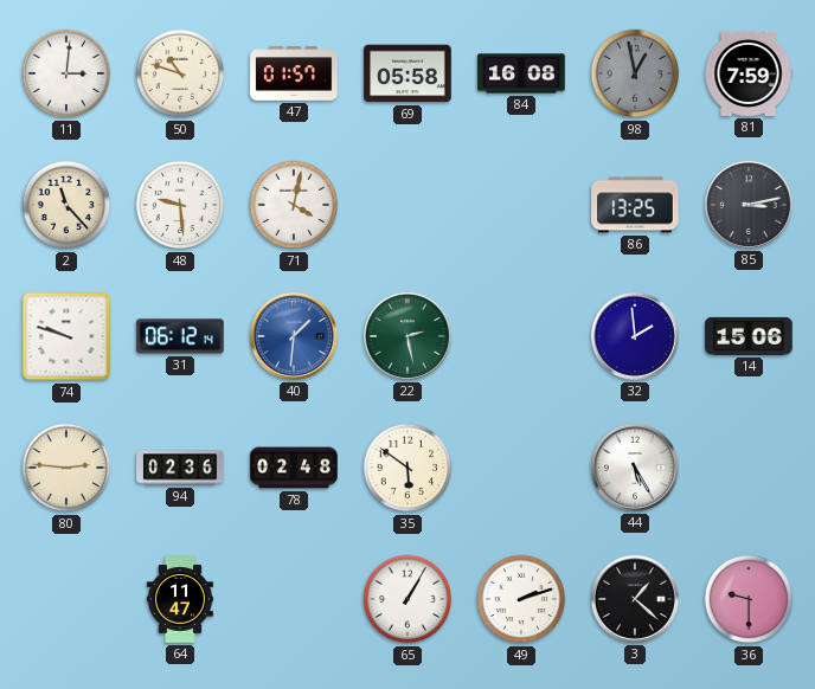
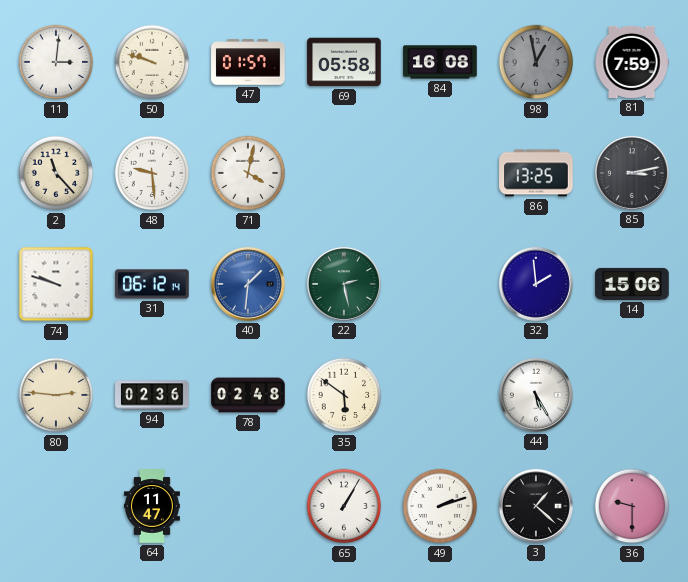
50: 10:48 -> 9:48 (152, 62)
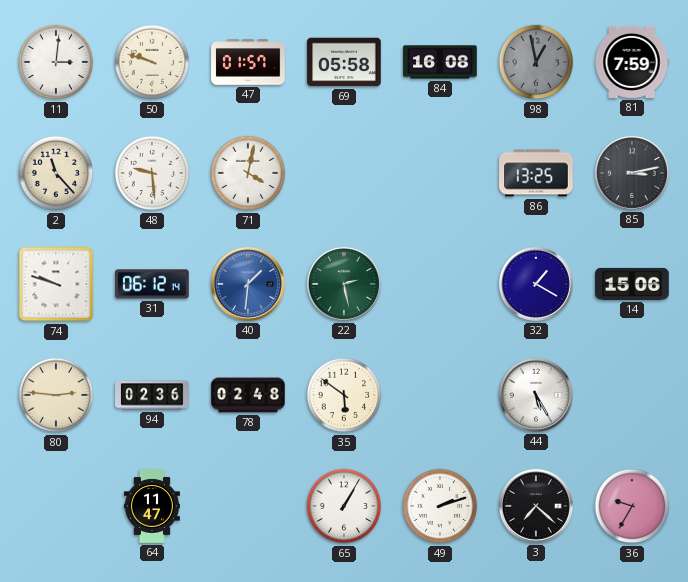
32: 1:59 -> 1:20 (536, 284)
3: 1:22 -> 7:22 (536, 506)
36: 9:30 -> 9:35 (632, 506)
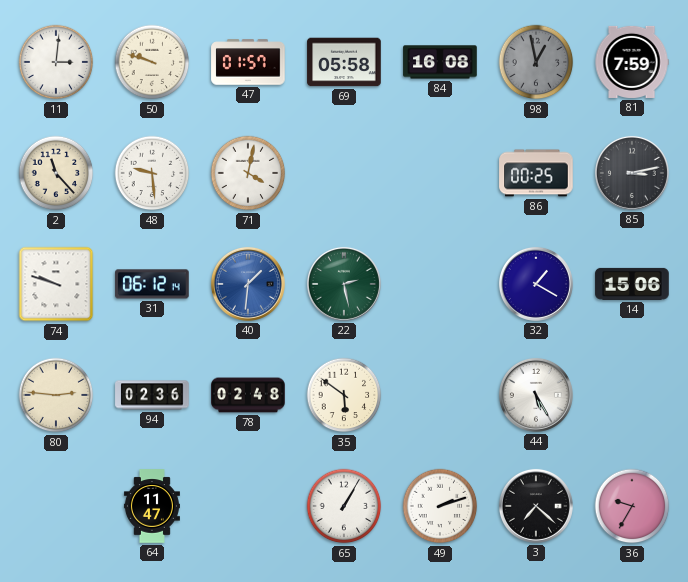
86: 13:25 -> 00:25 (536, 173)
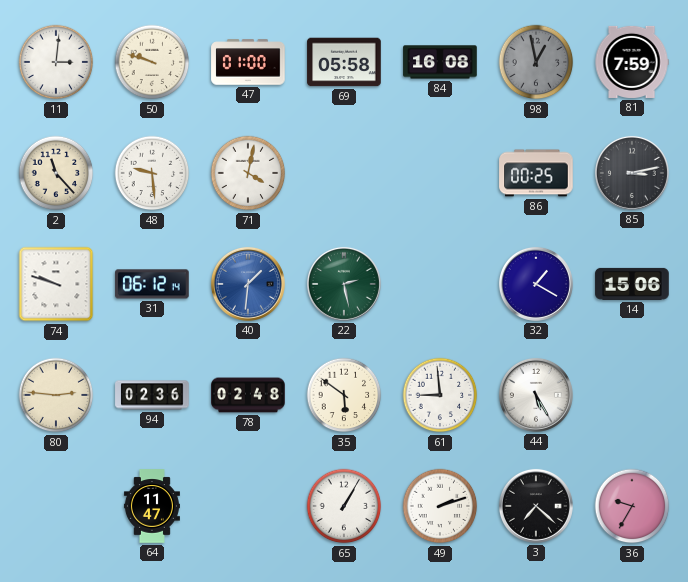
47: 01:57 -> 01:00 (248, 62)
61: none -> 8:59 (440, 395)
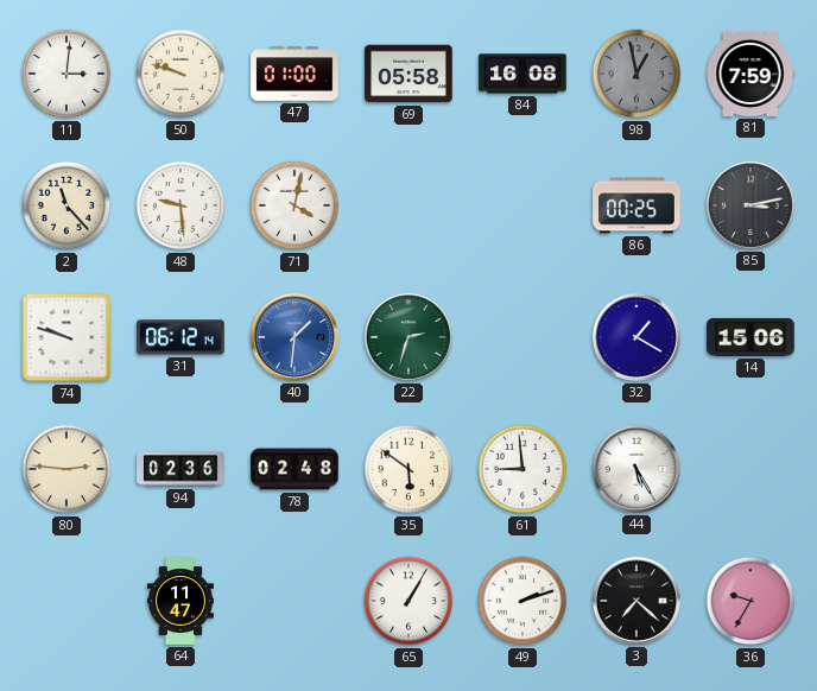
22: 2:28 -> 2:33 (408, 337)
